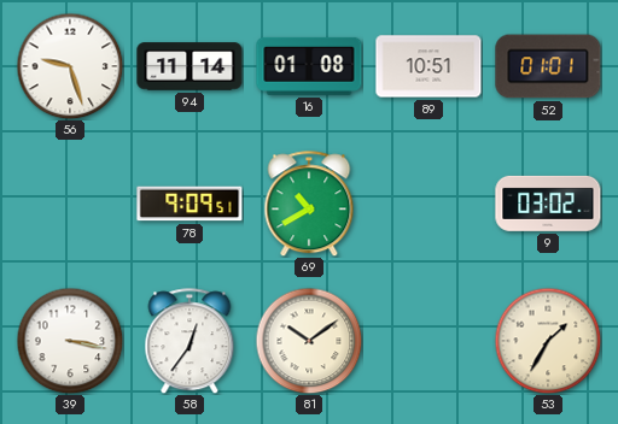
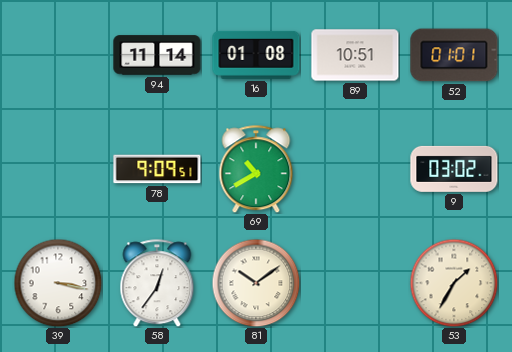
56: 9:27 -> none (70, 66)
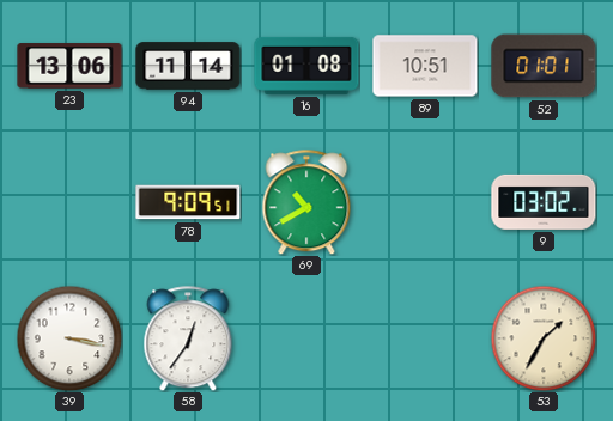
23: none -> 13:06 (69, 66)
81: 10:09 -> none (256, 283)
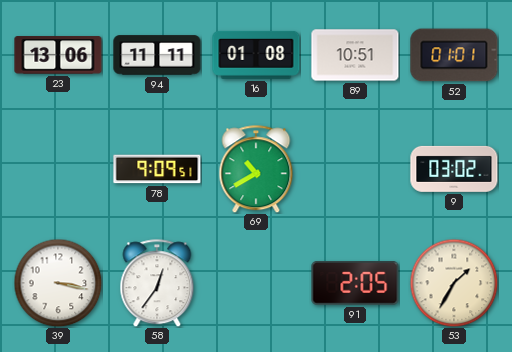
94: 11:14 -> 11:11 (157, 55)
91: none -> 2:05 (355, 284)
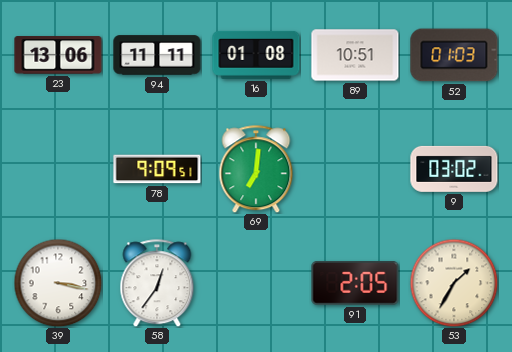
52: 01:01 -> 01:03 (454, 55)
69: 10:40 -> 7:01 (256, 169)
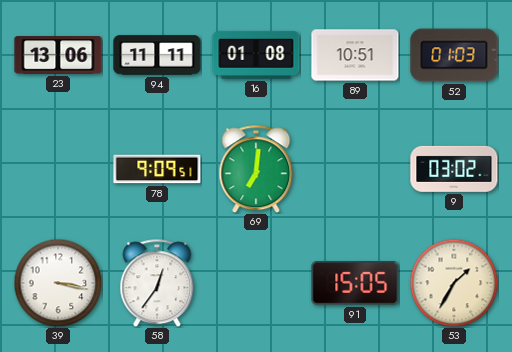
91: 2:05 -> 15:05 (355, 284)
